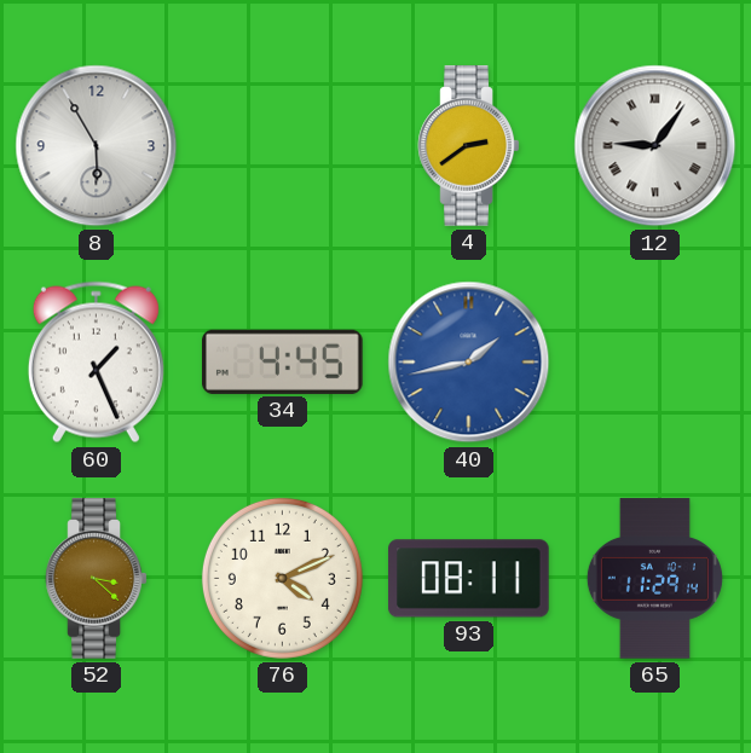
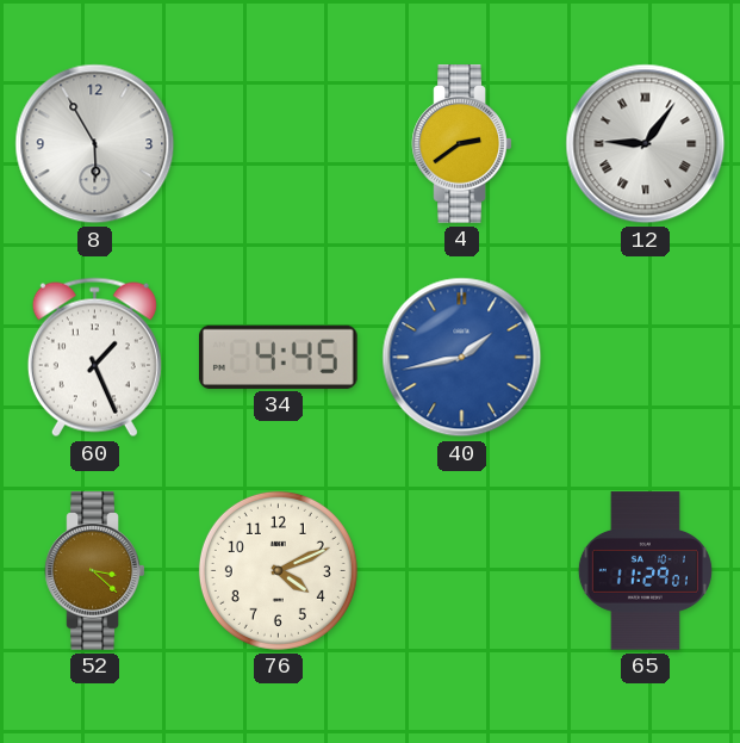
93: 08:11 -> none (469, 579)
65: 11:29:14 -> 11:29:01 (645, 571)
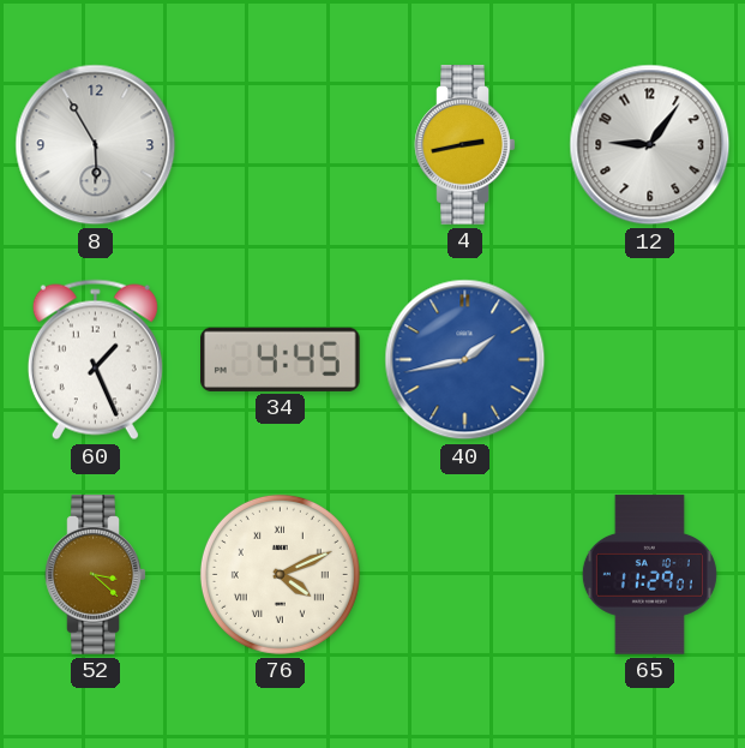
4: 2:39 -> 2:43 (465, 145)
12 numerals: Roman -> Arabic (650, 145)
76 numerals: Arabic -> Roman (280, 574)
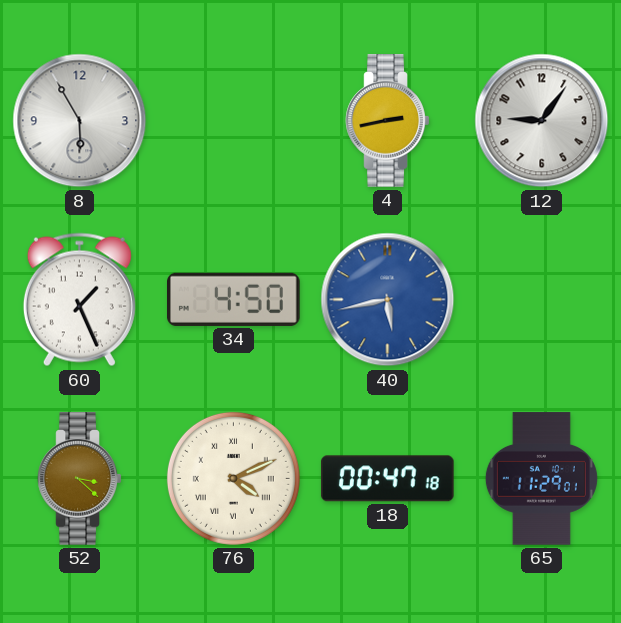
34: 4:45 -> 4:50 (234, 299)
40: 1:43 -> 5:43 (388, 300)
18: none -> 00:47 (387, 479)
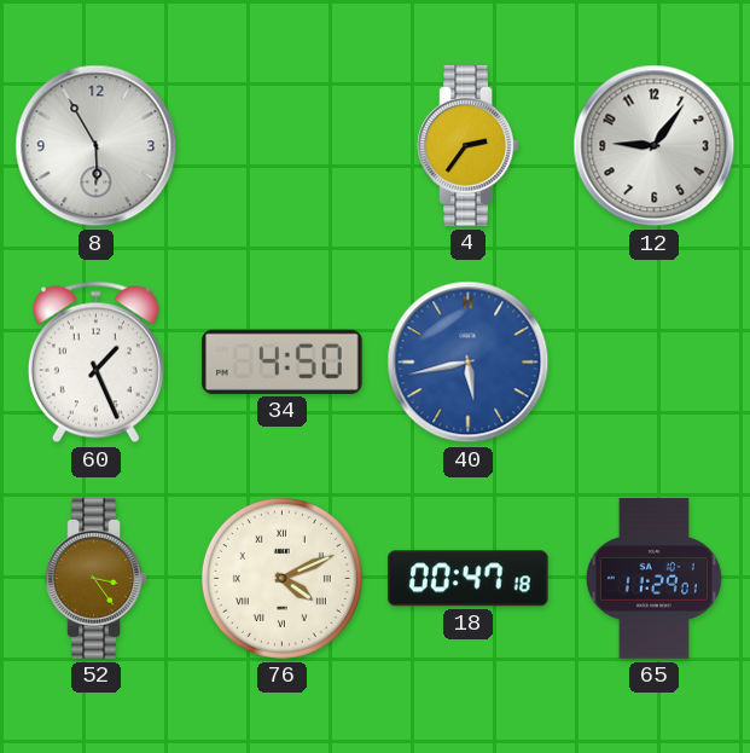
4: 2:43 -> 2:36 (469, 146)
52: 3:22 -> 3:24 (97, 579)
